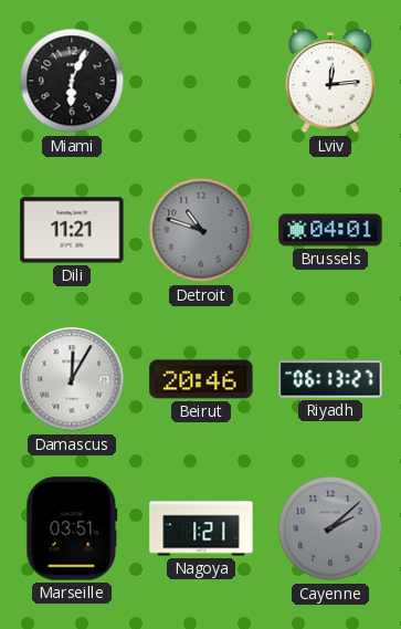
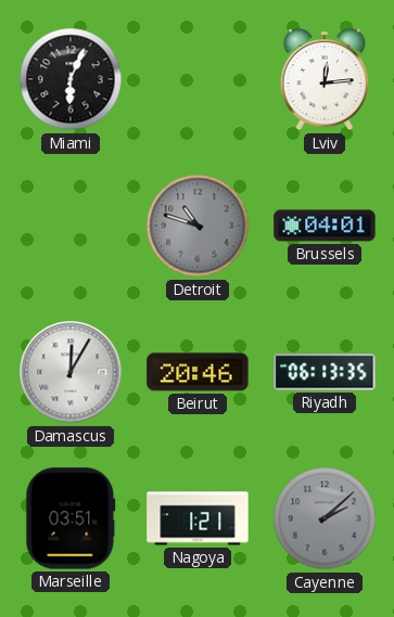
Dili: 11:21 -> none (72, 230)
Riyadh: 06:13:27 -> 06:13:35 (325, 372)
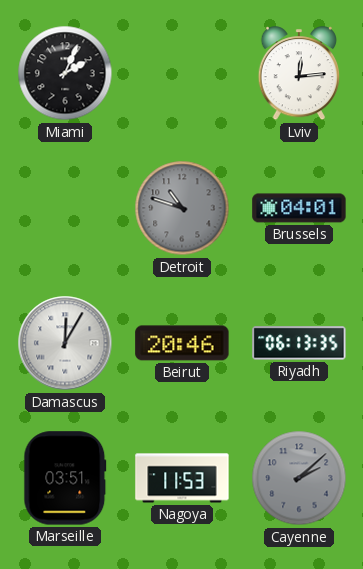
Miami: 6:04 -> 2:04 (65, 73)
Nagoya: 1:21 -> 11:53 (182, 478)
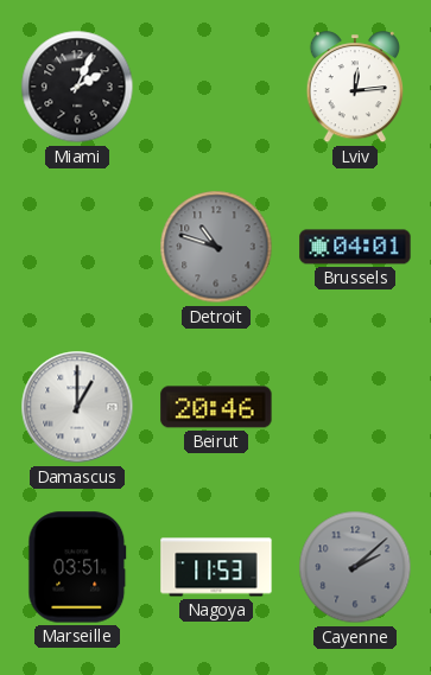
Damascus: 12:05 -> 1:00 (77, 407)
Riyadh: 06:13 -> none (299, 343)
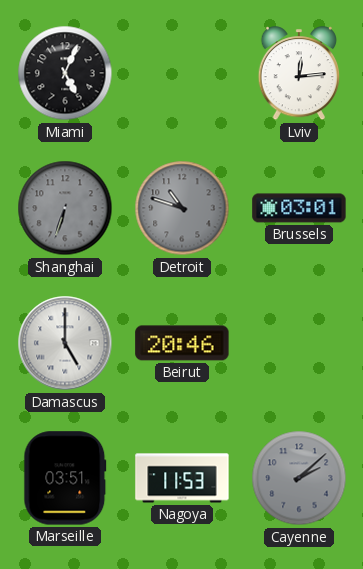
Miami: 2:04 -> 5:04 (65, 73)
Shanghai: none -> 6:33 (65, 208)
Brussels: 04:01 -> 03:01 (299, 208)
Damascus: 1:00 -> 5:00 (65, 343)
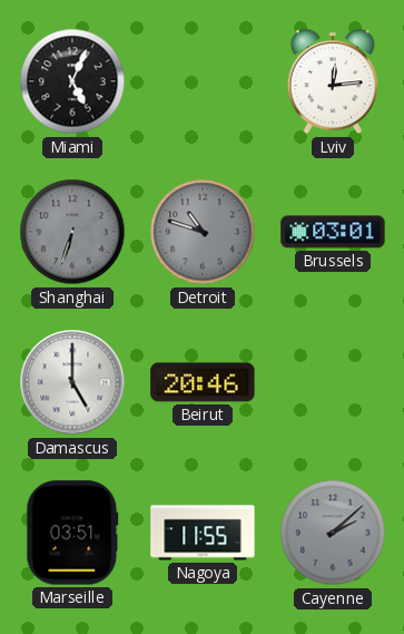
Nagoya: 11:53 -> 11:55 (203, 533)
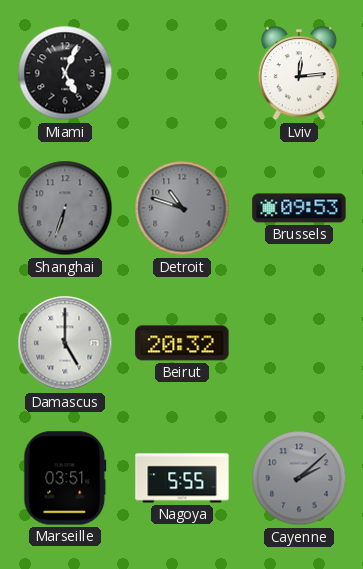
Brussels: 03:01 -> 09:53 (299, 208)
Beirut: 20:46 -> 20:32 (182, 343)
Nagoya: 11:55 -> 5:55 (182, 478)
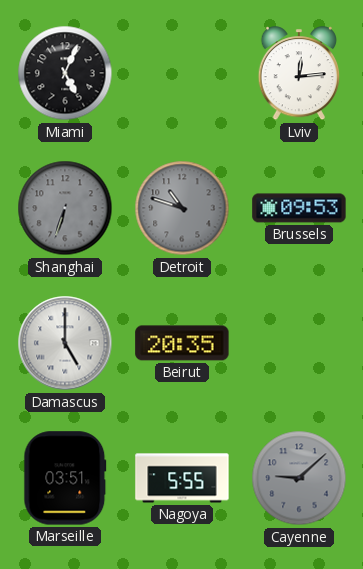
Beirut: 20:32 -> 20:35 (182, 343)
Cayenne: 2:08 -> 9:08 (299, 478)
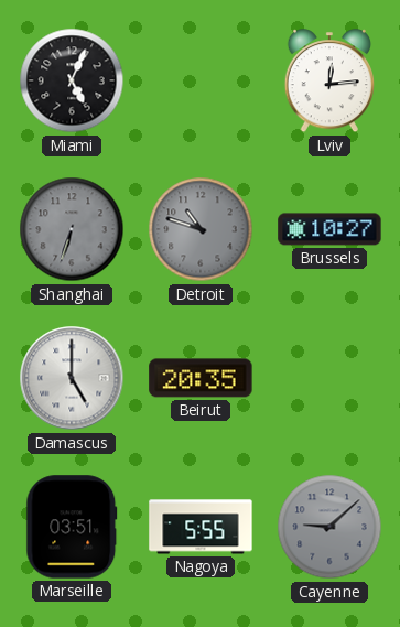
Brussels: 09:53 -> 10:27 (329, 229)
